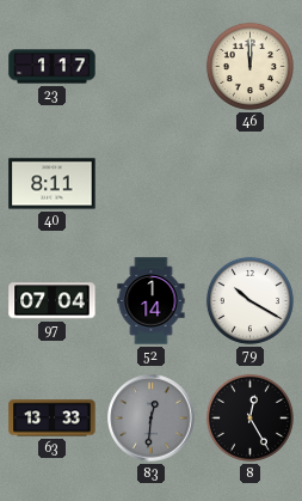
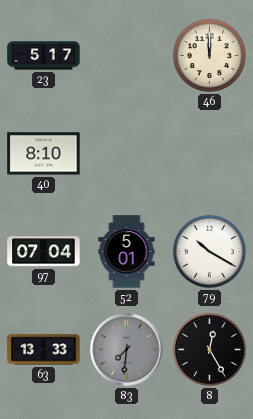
23: 1:17 -> 5:17 (44, 56)
40: 8:11 -> 8:10 (44, 154)
52: 1:14 -> 5:01 (127, 252)
83: 12:31 -> 7:31 (127, 350)
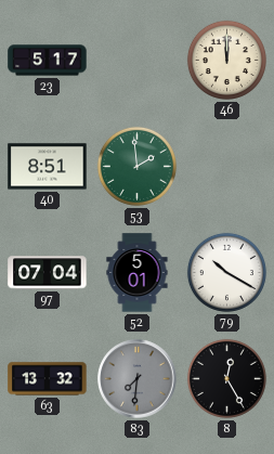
40: 8:10 -> 8:51 (48, 167)
53: none -> 1:59 (136, 166)
63: 13:33 -> 13:32 (48, 379)
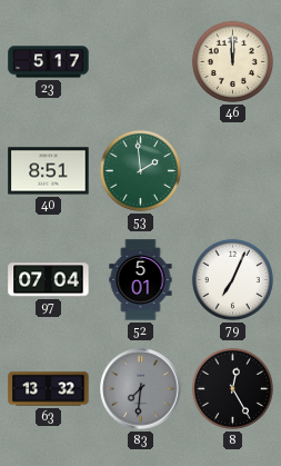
79: 10:20 -> 7:04 (232, 279)
